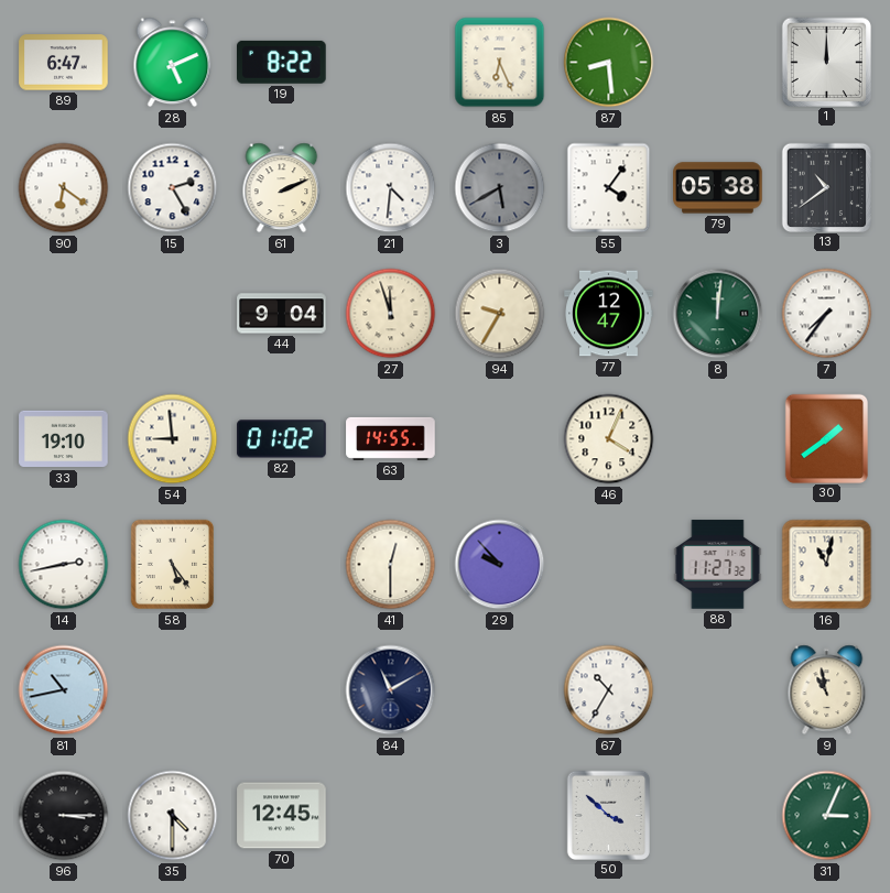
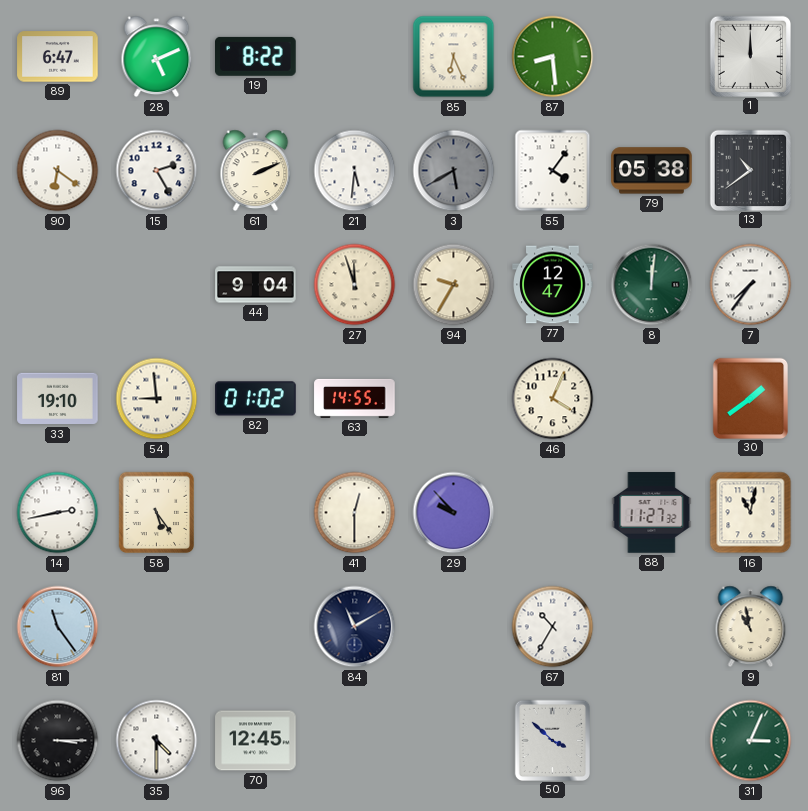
21: 4:31 -> 5:31 (355, 171)
81: 10:43 -> 11:24 (58, 627)
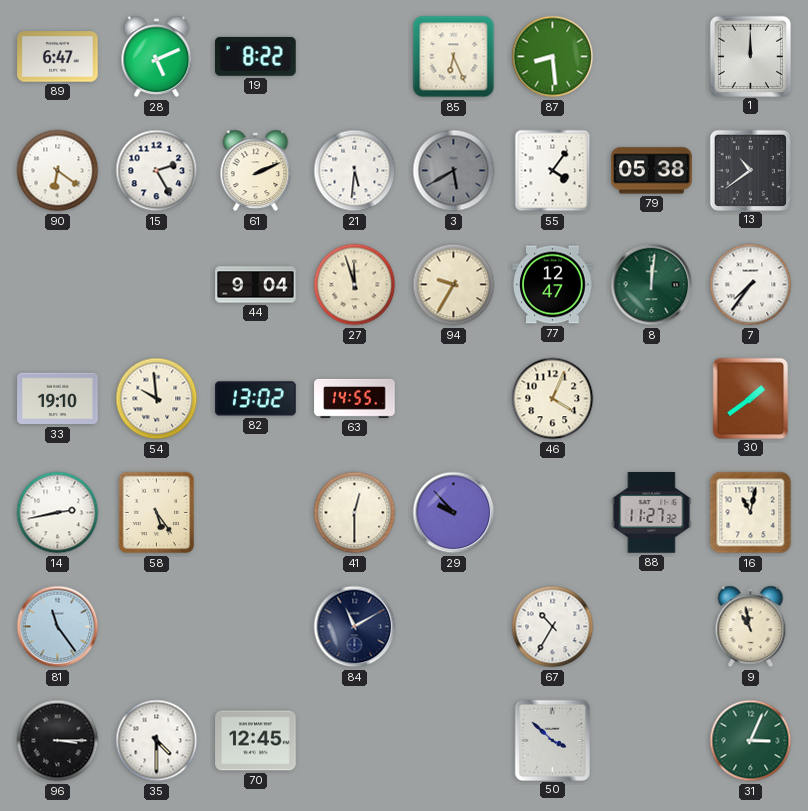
54: 8:59 -> 9:59 (157, 399)
82: 01:02 -> 13:02 (256, 399)
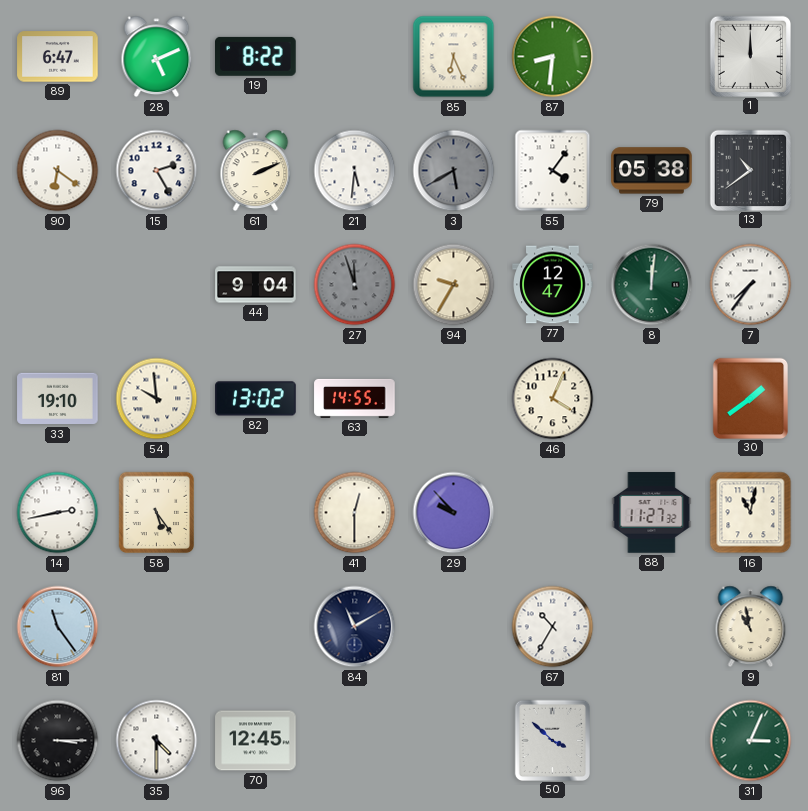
87: 8:29 -> 8:31 (553, 57)
27 dial: cream -> grey (355, 285)
